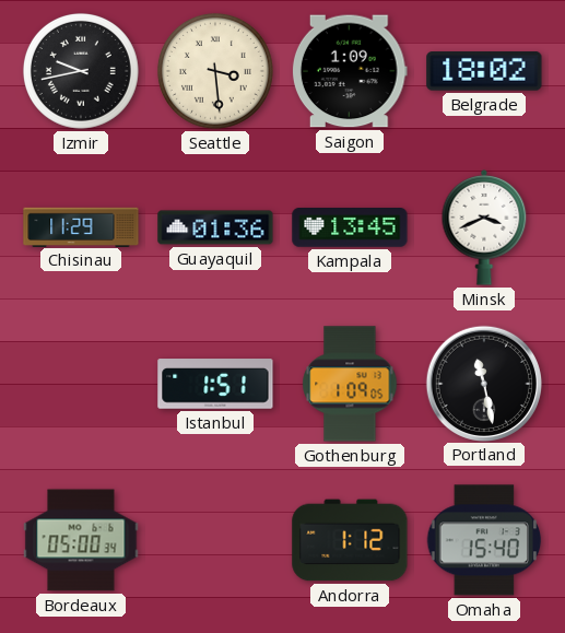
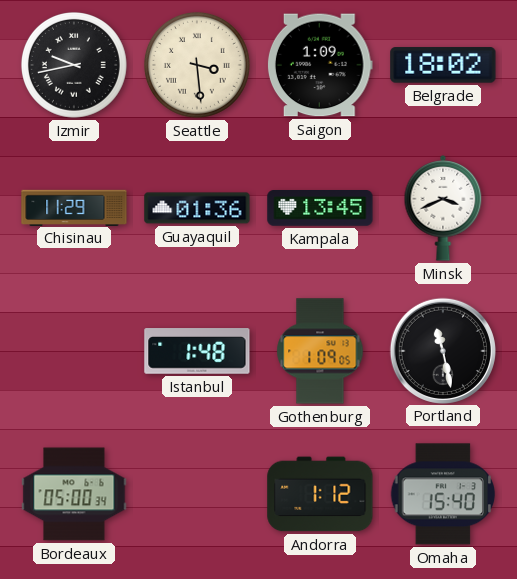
Istanbul: 1:51 -> 1:48 (197, 351)
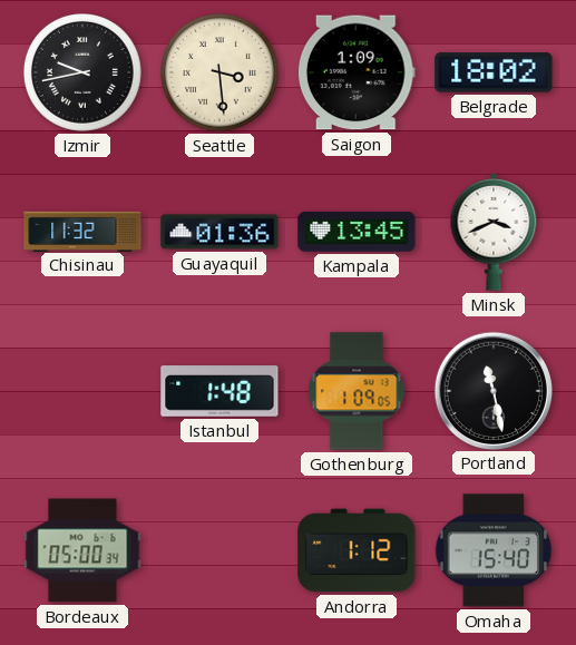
Chisinau: 11:29 -> 11:32 (82, 231)
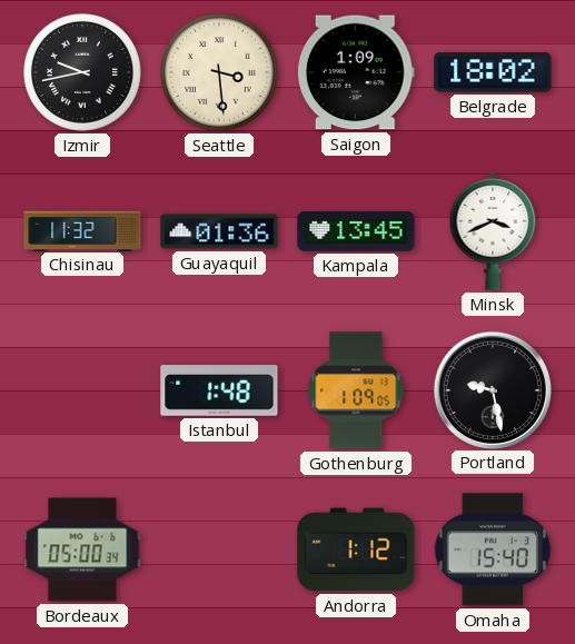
Portland: 11:28 -> 9:28 (492, 389)
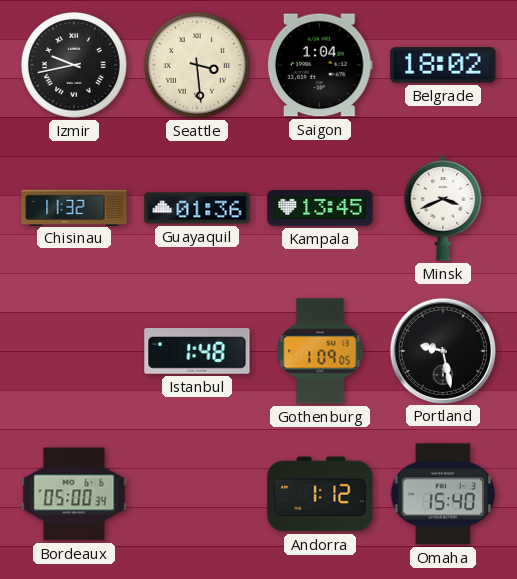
Saigon: 1:09 -> 1:04 (320, 65)
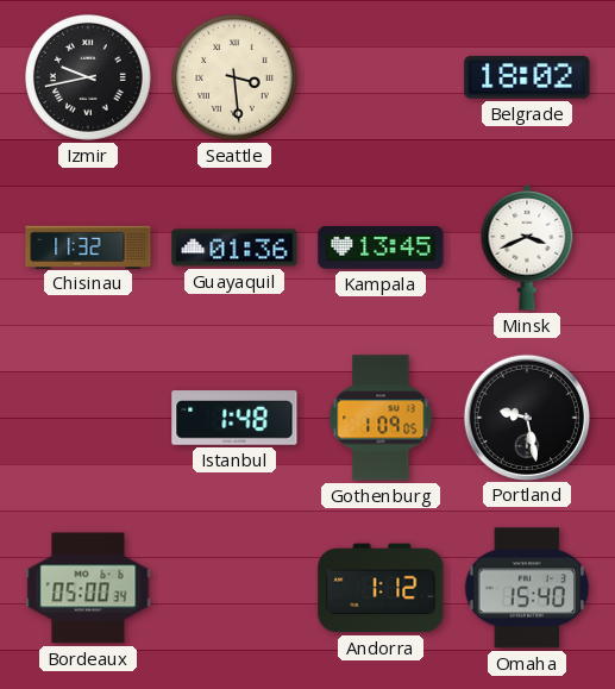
Saigon: 1:04 -> none (320, 65)
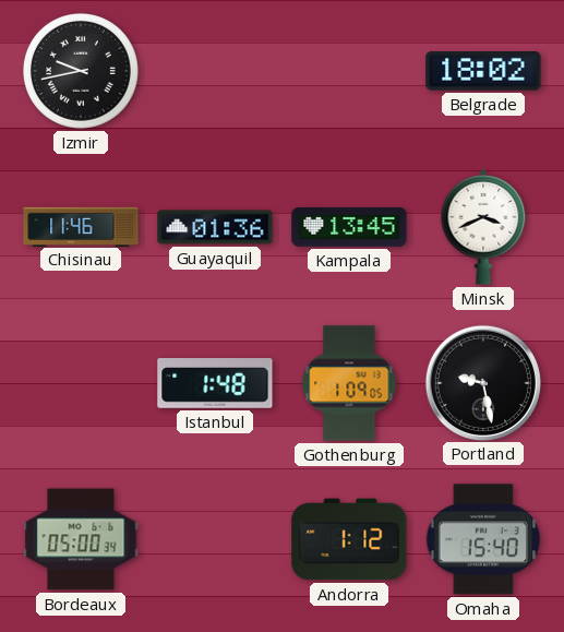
Seattle: 3:29 -> none (234, 77)
Chisinau: 11:32 -> 11:46 (81, 226)
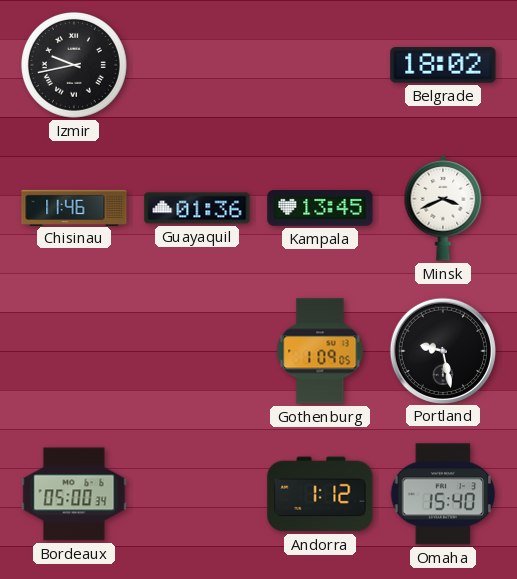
Istanbul: 1:48 -> none (215, 383)
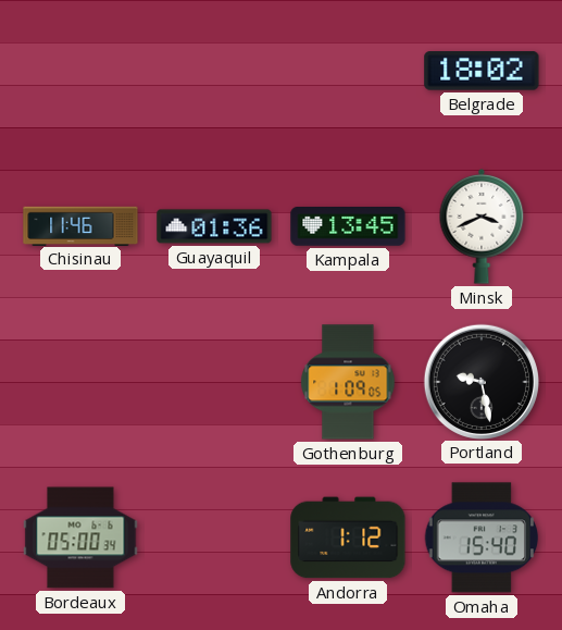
Izmir: 9:43 -> none (74, 65)
